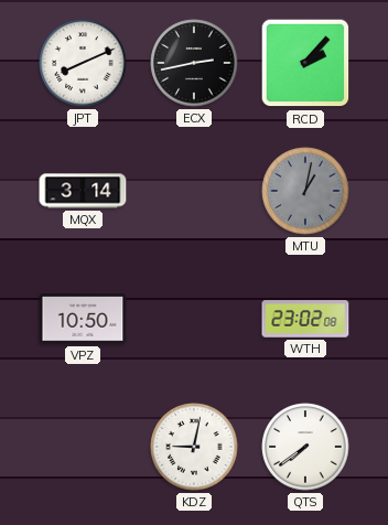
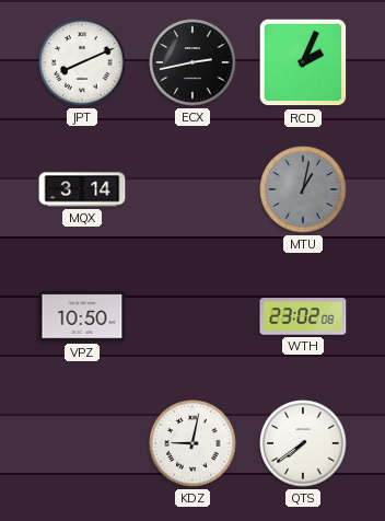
RCD: 2:07 -> 2:04 (303, 62)
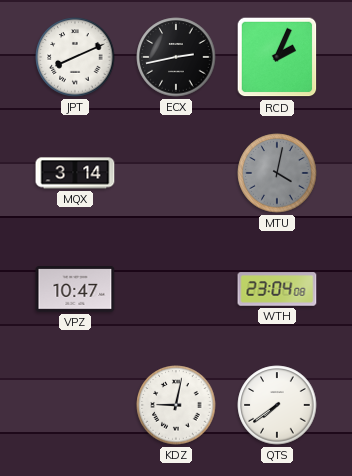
MTU: 1:02 -> 4:02 (277, 173)
VPZ: 10:50 -> 10:47 (75, 290)
WTH: 23:02 -> 23:04 (277, 289)
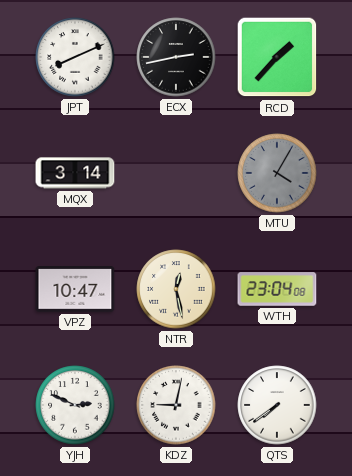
RCD: 2:04 -> 1:37 (277, 57)
MTU: 4:02 -> 4:05 (277, 173)
NTR: none -> 12:28 (176, 289)
YJH: none -> 2:49 (75, 405)
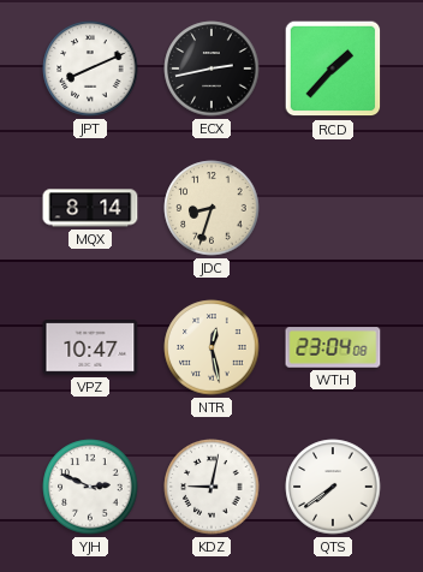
MQX: 3:14 -> 8:14 (90, 208)
JDC: none -> 8:33 (211, 208)
MTU: 4:05 -> none (277, 173)
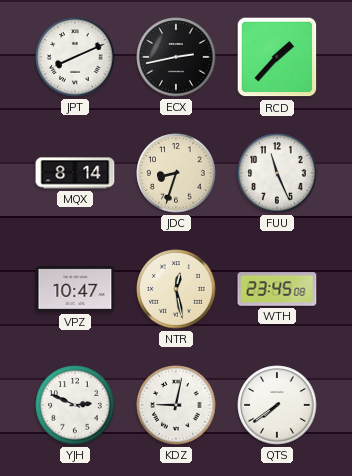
FUU: none -> 11:26 (277, 173)
WTH: 23:04 -> 23:45 (277, 289)
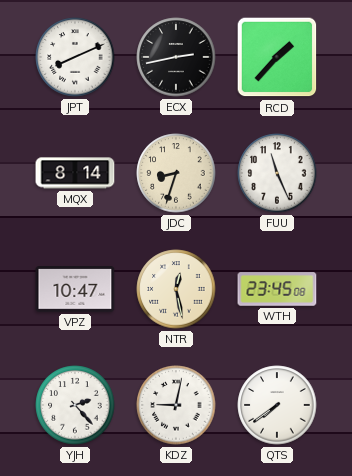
YJH: 2:49 -> 2:23 (75, 405)
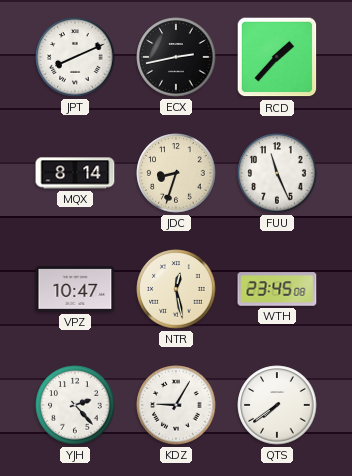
KDZ: 9:02 -> 9:05 (176, 405)
